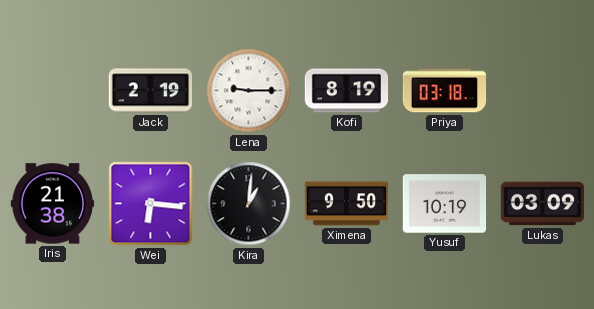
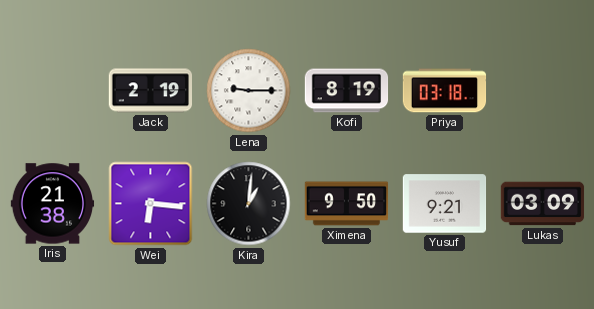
Yusuf: 10:19 -> 9:21 (445, 204)
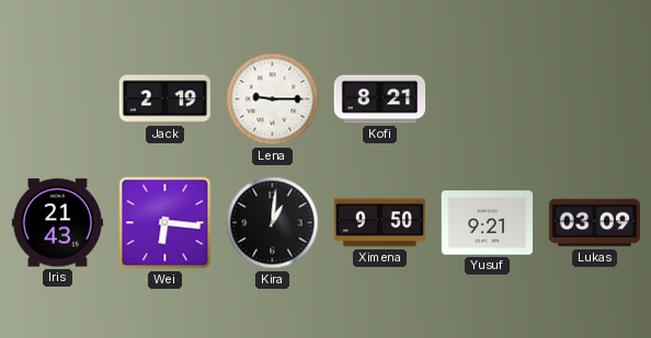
Kofi: 8:19 -> 8:21 (380, 100)
Priya: 03:18 -> none (445, 91)
Iris: 21:38 -> 21:43 (58, 223)
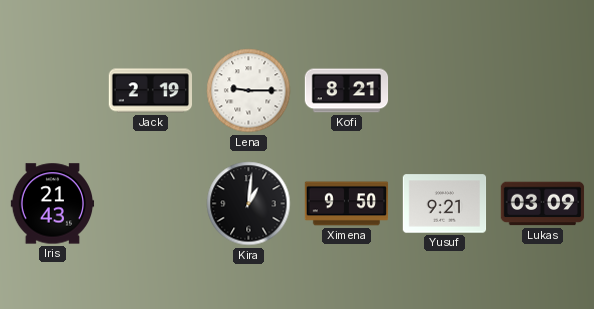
Wei: 6:16 -> none (165, 223)
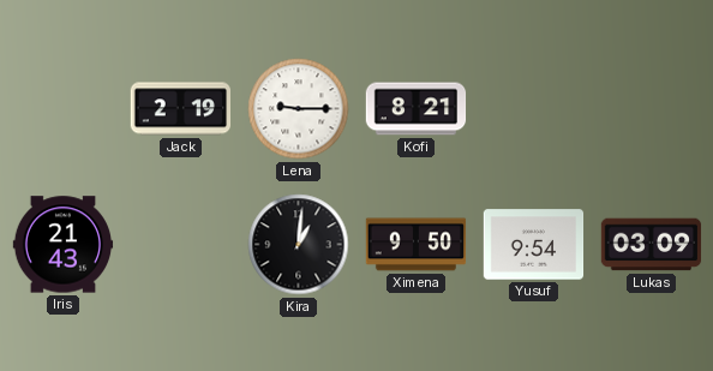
Yusuf: 9:21 -> 9:54 (534, 245)
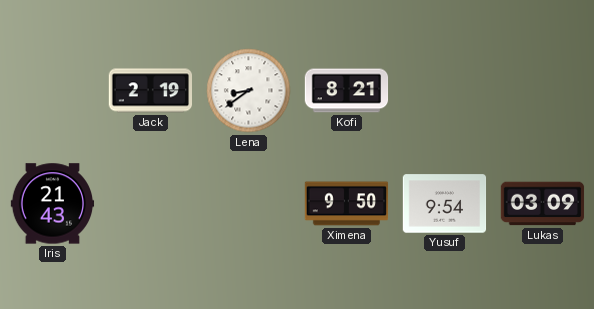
Lena: 9:15 -> 8:39 (249, 91)
Kira: 1:01 -> none (299, 245)
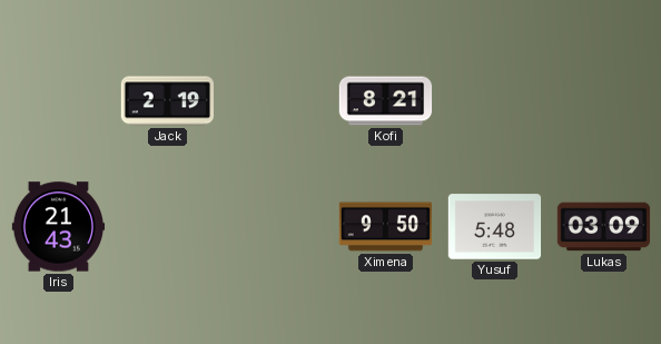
Lena: 8:39 -> none (249, 91)
Yusuf: 9:54 -> 5:48 (495, 227)
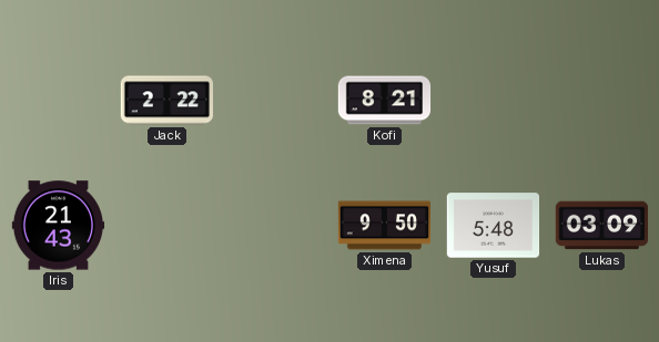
Jack: 2:19 -> 2:22 (166, 101)
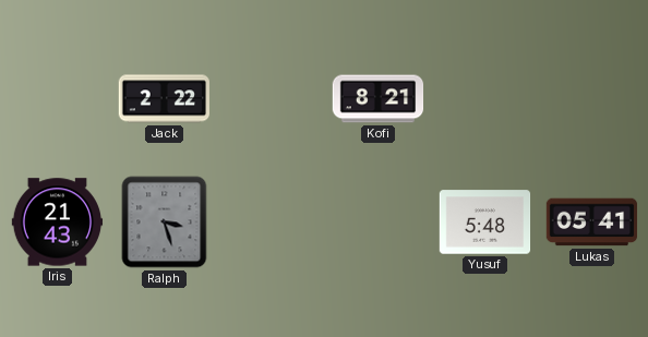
Ralph: none -> 3:27 (165, 222)
Ximena: 9:50 -> none (385, 226)
Lukas: 03:09 -> 05:41 (592, 222)
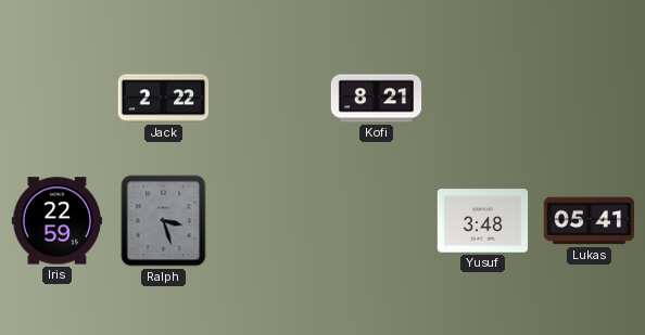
Iris: 21:43 -> 22:59 (58, 221)
Yusuf: 5:48 -> 3:48 (483, 221)
